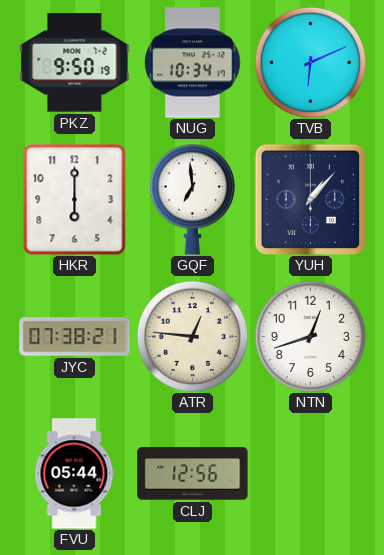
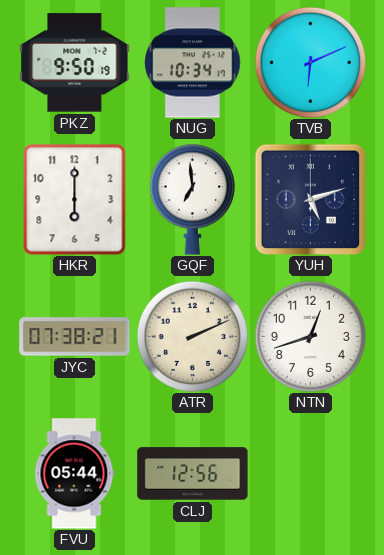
YUH: 1:07 -> 5:12 (310, 199)
ATR: 12:46 -> 2:11 (192, 336)
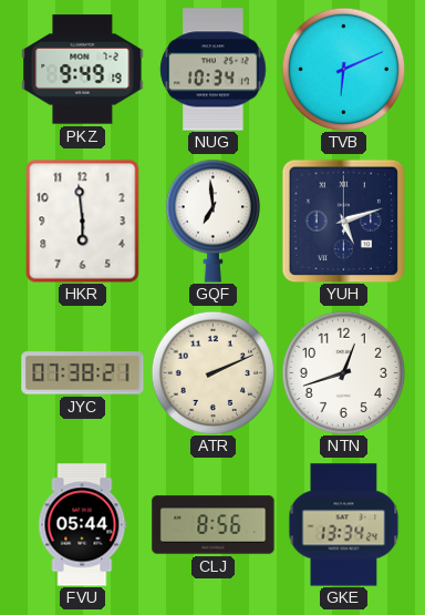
PKZ: 9:50 -> 9:49 (83, 70)
HKR: 6:00 -> 5:59 (83, 222)
CLJ: 12:56 -> 8:56 (214, 525)
GKE: none -> 13:34 (344, 525)
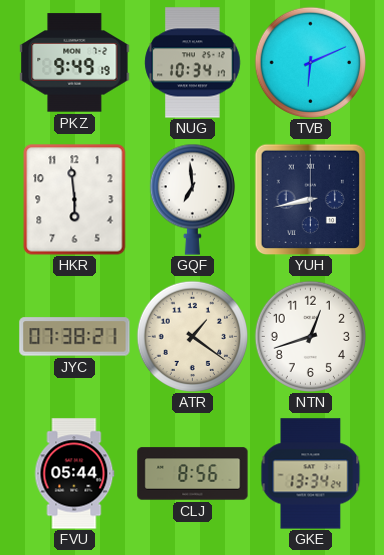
YUH: 5:12 -> 8:43 (310, 199)
ATR: 2:11 -> 1:21 (192, 336)
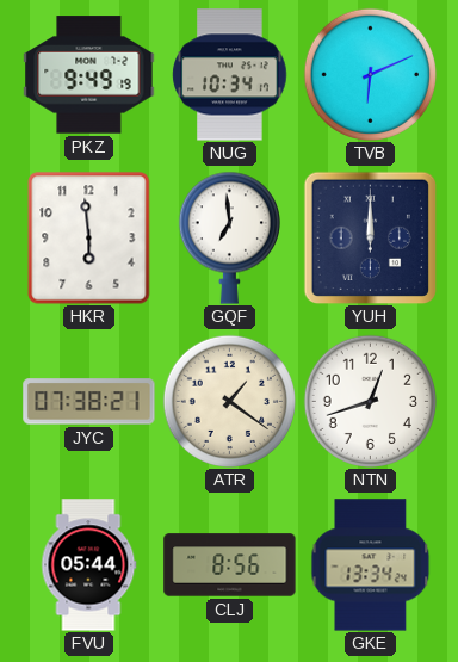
YUH: 8:43 -> 12:00 (370, 237)
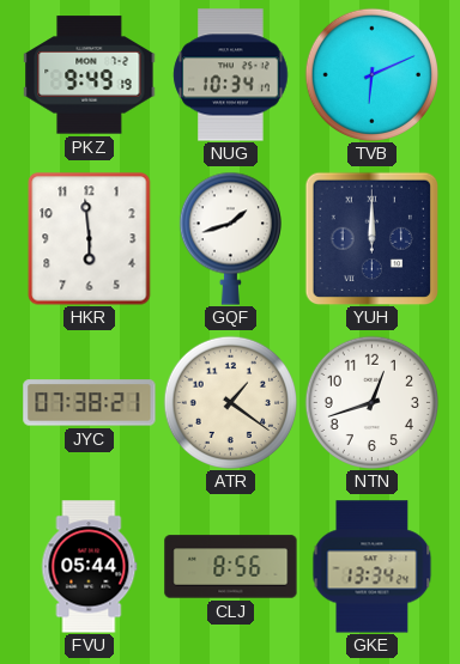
GQF: 6:59 -> 1:42 (230, 238)
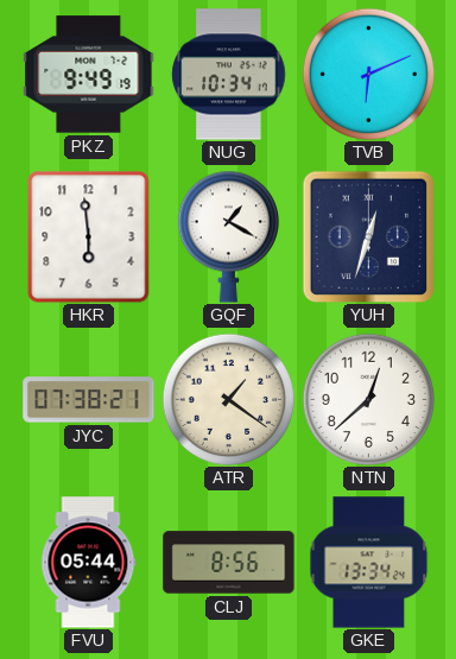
GQF: 1:42 -> 1:20 (228, 236)
YUH: 12:00 -> 12:33 (368, 236)
NTN: 12:42 -> 12:38 (368, 399)
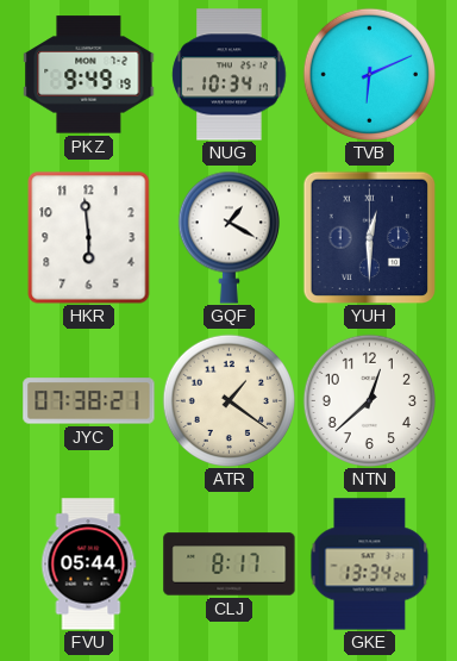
YUH: 12:33 -> 12:30 (369, 237)
CLJ: 8:56 -> 8:17 (230, 565)
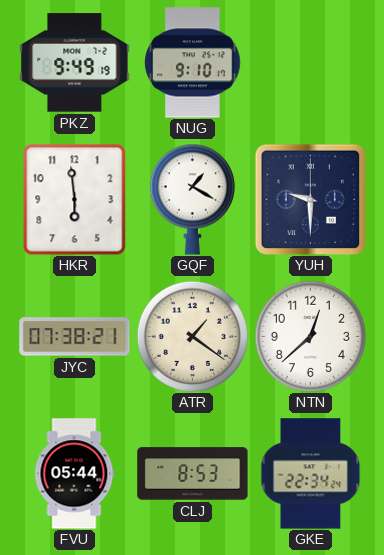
NUG: 10:34 -> 9:10 (193, 63)
TVB: 6:11 -> none (369, 74)
YUH: 12:30 -> 9:30 (310, 199)
CLJ: 8:17 -> 8:53 (193, 474)
GKE: 13:34 -> 22:34 (311, 474)
